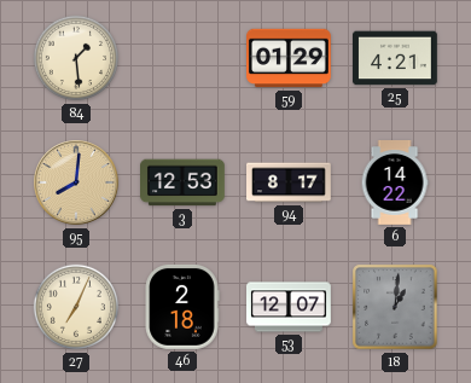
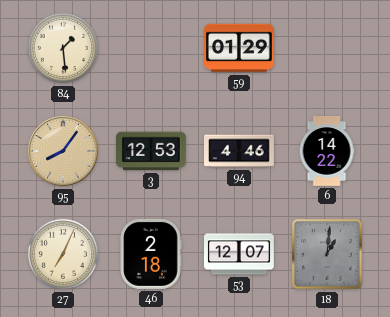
25: 4:21 -> none (396, 58)
95: 8:01 -> 8:06 (63, 151)
94: 8:17 -> 4:46 (240, 151)
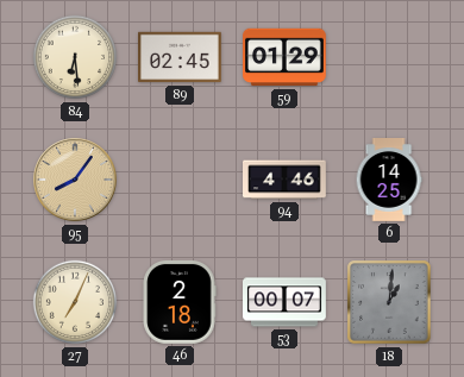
84: 1:29 -> 6:29 (75, 57)
89: none -> 02:45 (181, 57)
3: 12:53 -> none (152, 151)
6: 14:22 -> 14:25 (389, 181)
53: 12:07 -> 00:07 (286, 302)
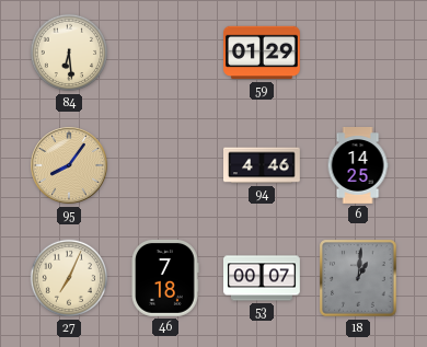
89: 02:45 -> none (181, 57)
46: 2:18 -> 7:18 (165, 278)
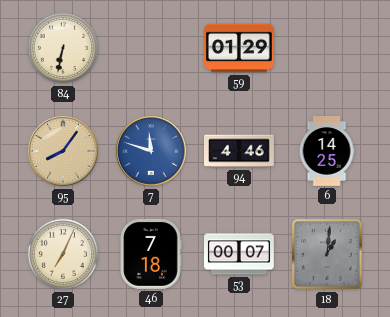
84: 6:29 -> 6:32 (63, 48)
7: none -> 11:48 (151, 151)
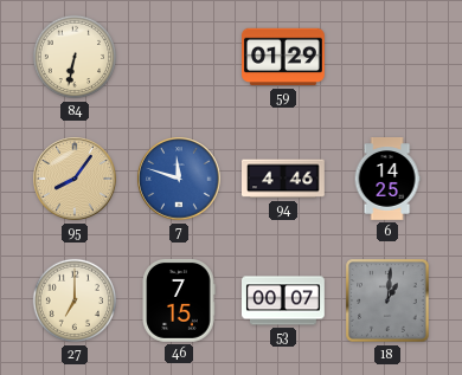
27: 7:04 -> 7:00 (75, 300)
46: 7:18 -> 7:15 (179, 300)
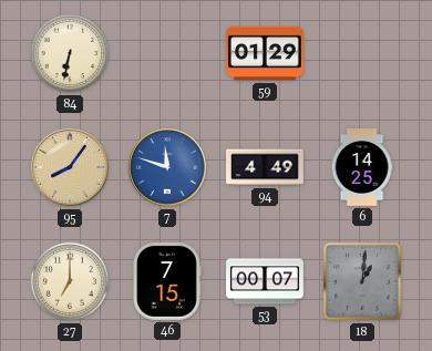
94: 4:46 -> 4:49 (266, 167)
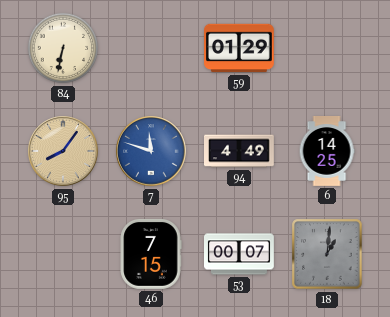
27: 7:00 -> none (70, 281)
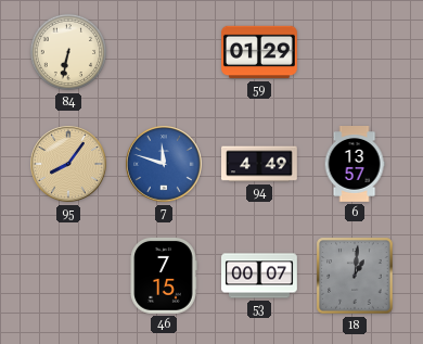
6: 14:25 -> 13:57 (355, 165)
